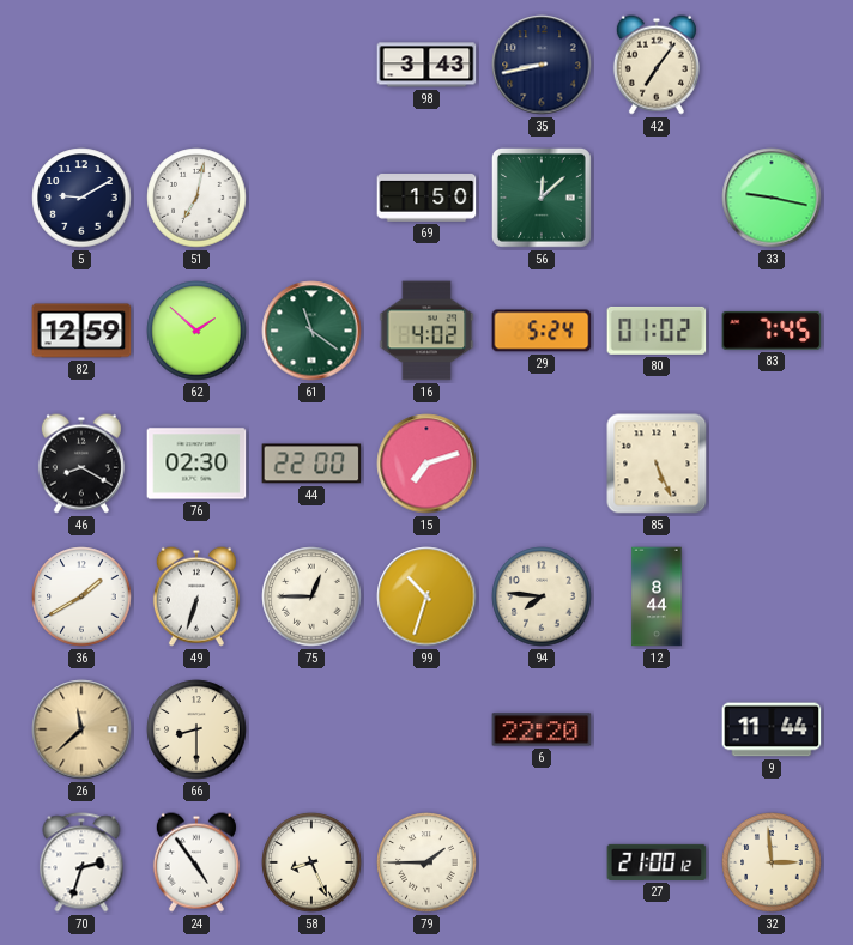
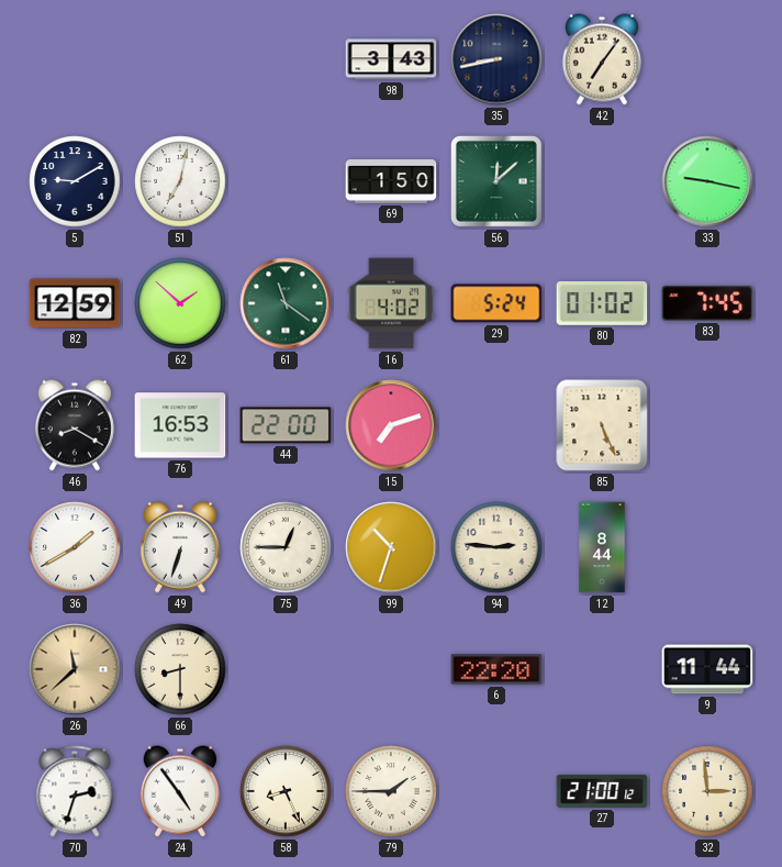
76: 02:30 -> 16:53 (180, 425)
94: 7:46 -> 2:46 (496, 547)
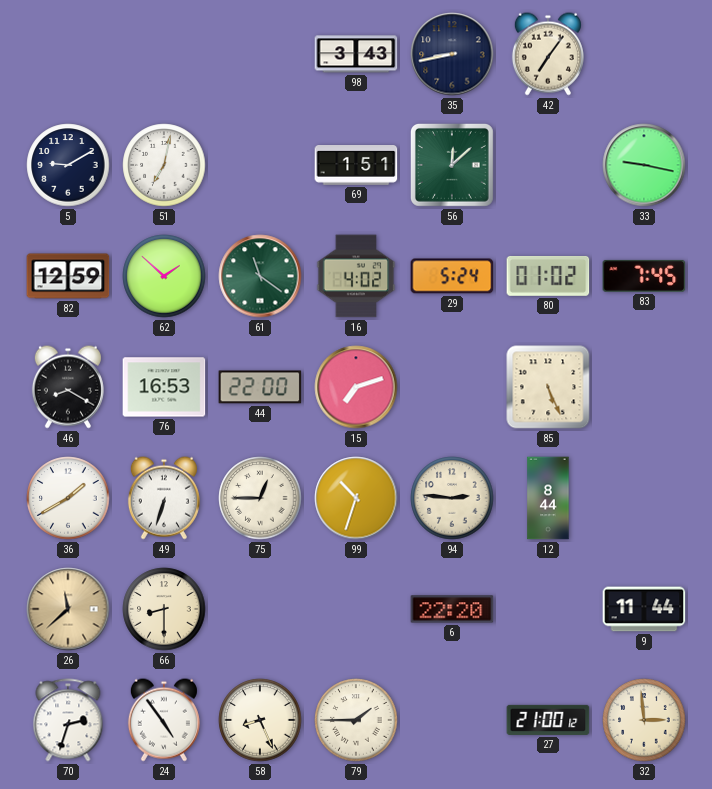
69: 1:50 -> 1:51 (356, 166)
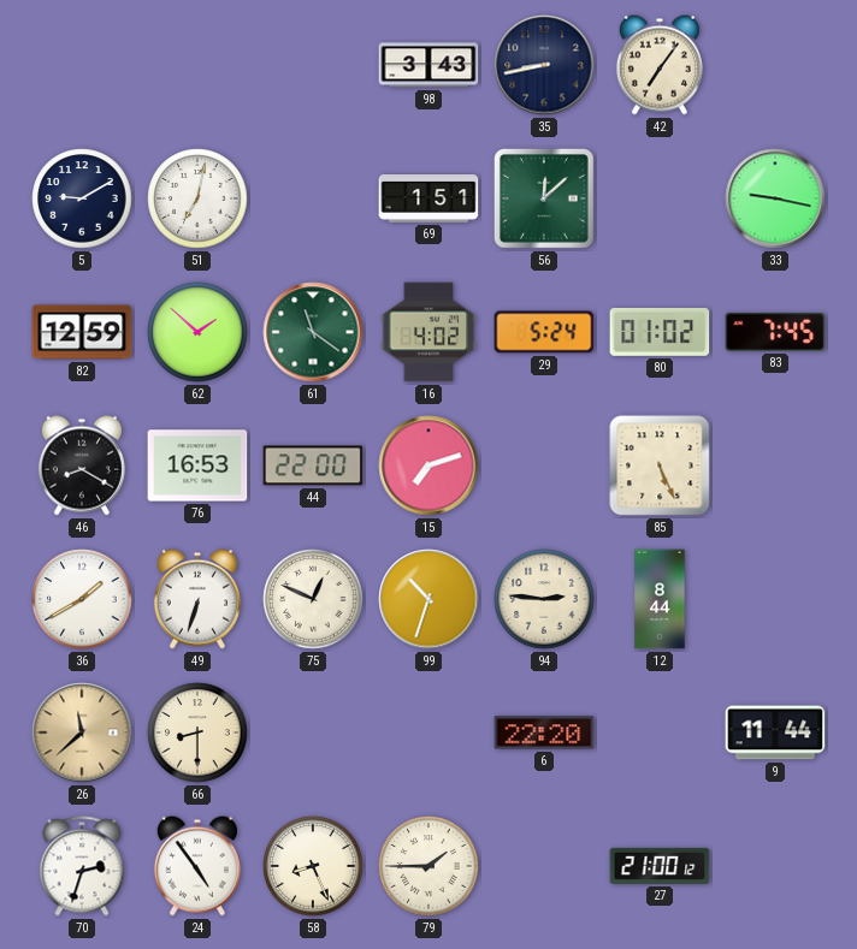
75: 12:45 -> 12:49 (313, 599)
32: 2:59 -> none (644, 720)
